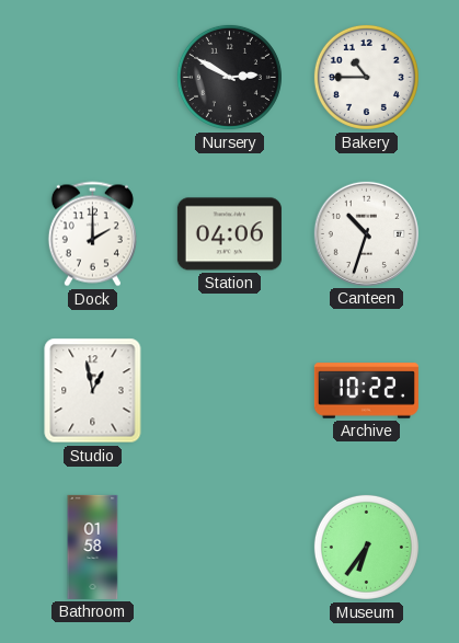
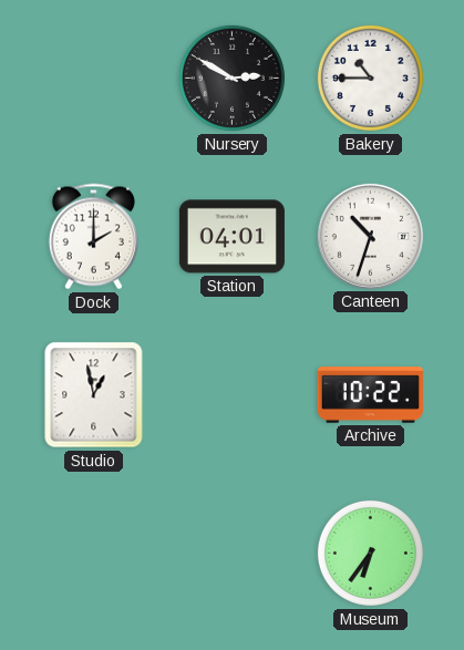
Station: 04:06 -> 04:01 (231, 237)
Bathroom: 01:58 -> none (93, 547)
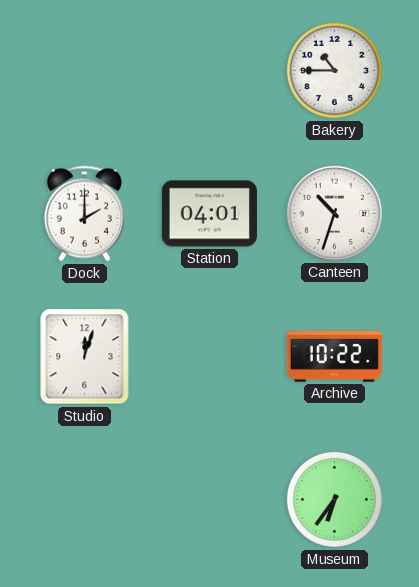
Nursery: 2:50 -> none (231, 78)
Studio: 12:58 -> 12:03 (85, 357)
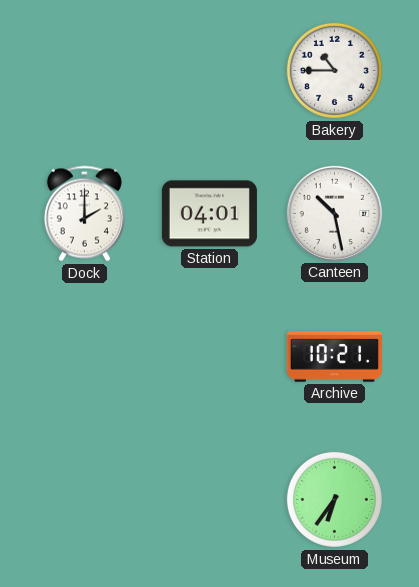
Canteen: 10:33 -> 10:28 (334, 213)
Studio: 12:03 -> none (85, 357)
Archive: 10:22 -> 10:21 (334, 357)
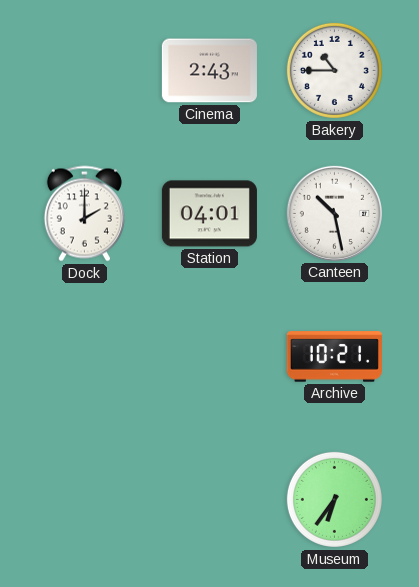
Cinema: none -> 2:43 (209, 71)
